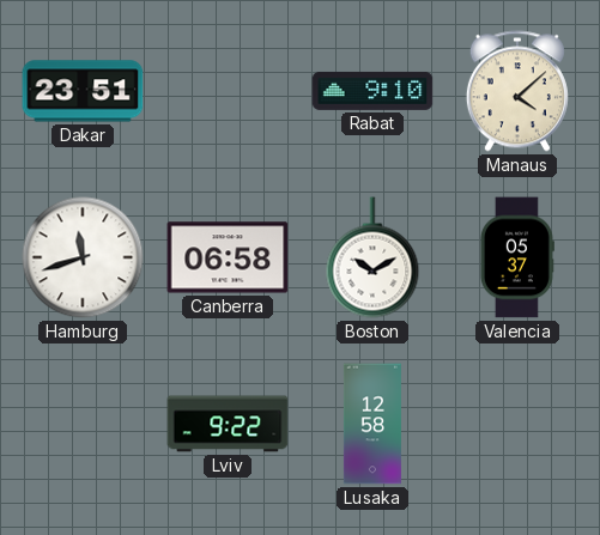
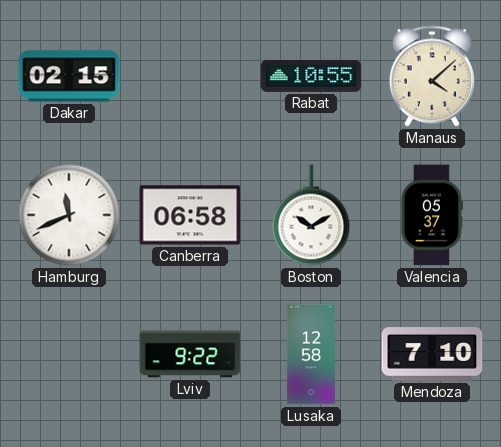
Dakar: 23:51 -> 02:15 (69, 76)
Rabat: 9:10 -> 10:55 (311, 76)
Hamburg: 11:42 -> 11:41 (69, 215)
Mendoza: none -> 7:10 (432, 354)
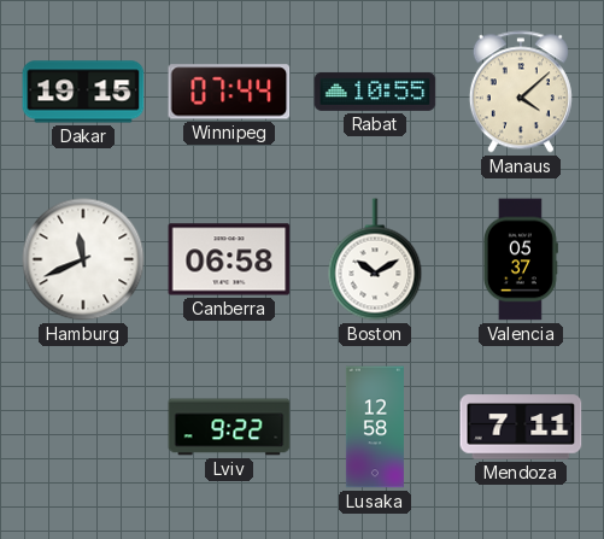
Dakar: 02:15 -> 19:15 (83, 92)
Winnipeg: none -> 07:44 (229, 92)
Mendoza: 7:10 -> 7:11 (521, 427)
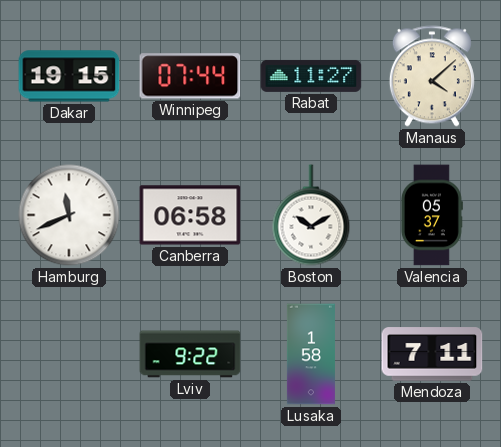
Rabat: 10:55 -> 11:27 (311, 76)
Lusaka: 12:58 -> 1:58 (311, 354)
